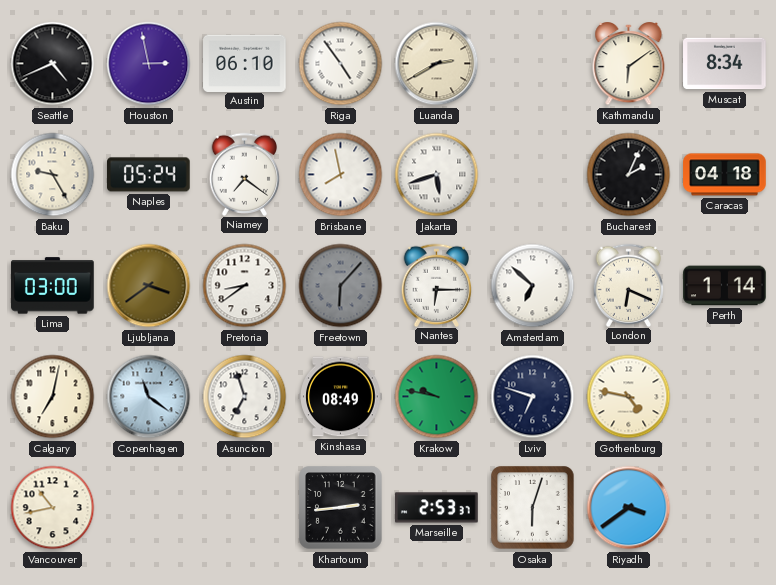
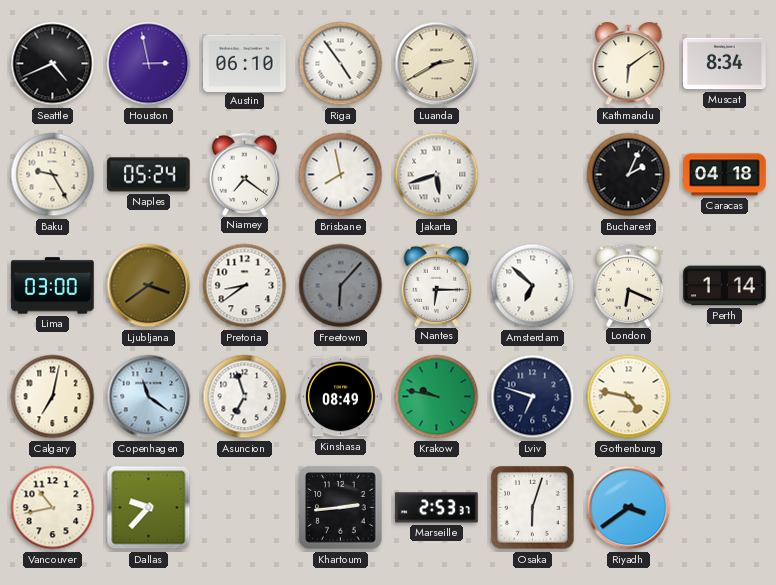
Dallas: none -> 9:37 (149, 508)
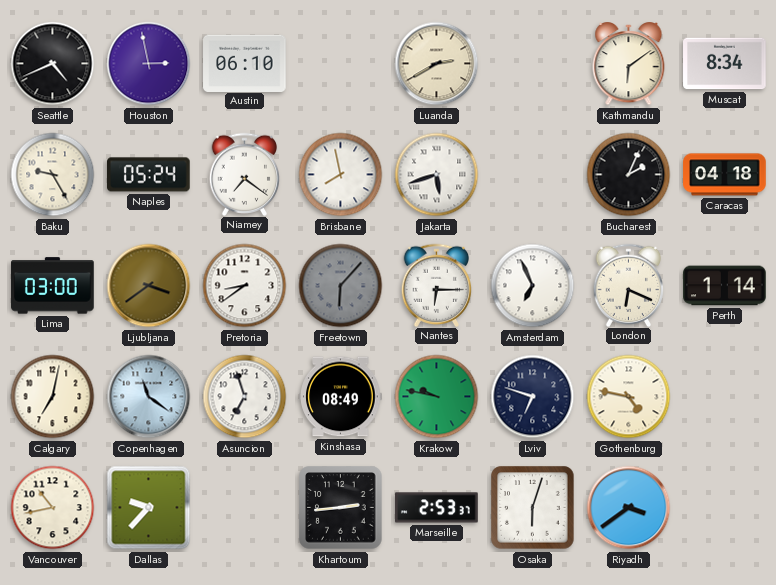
Riga: 4:54 -> none (341, 64)
Amsterdam: 6:52 -> 6:56 (533, 286)
